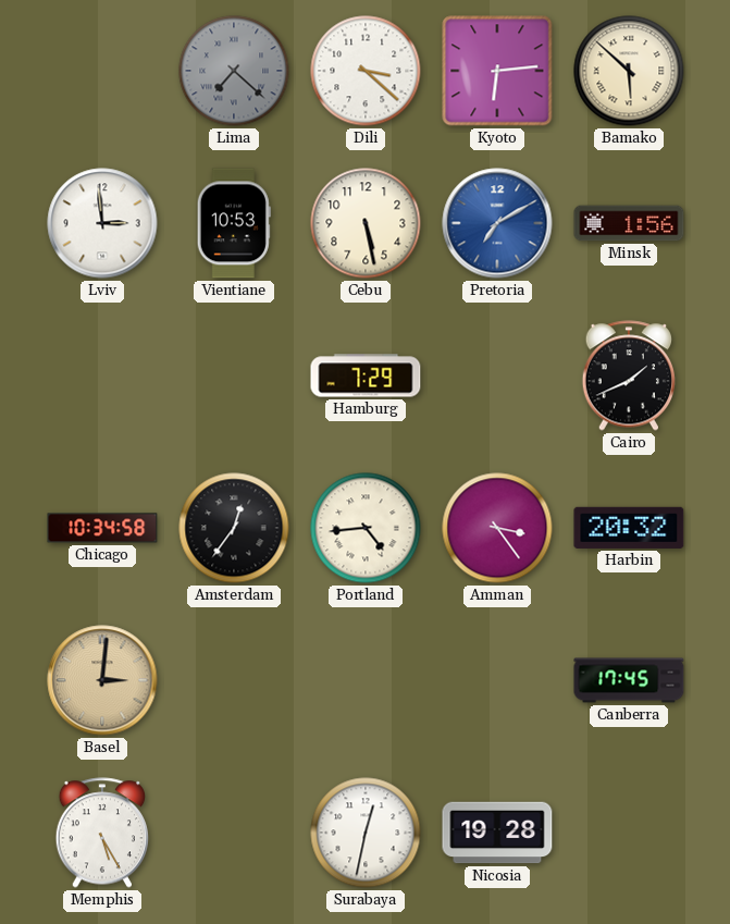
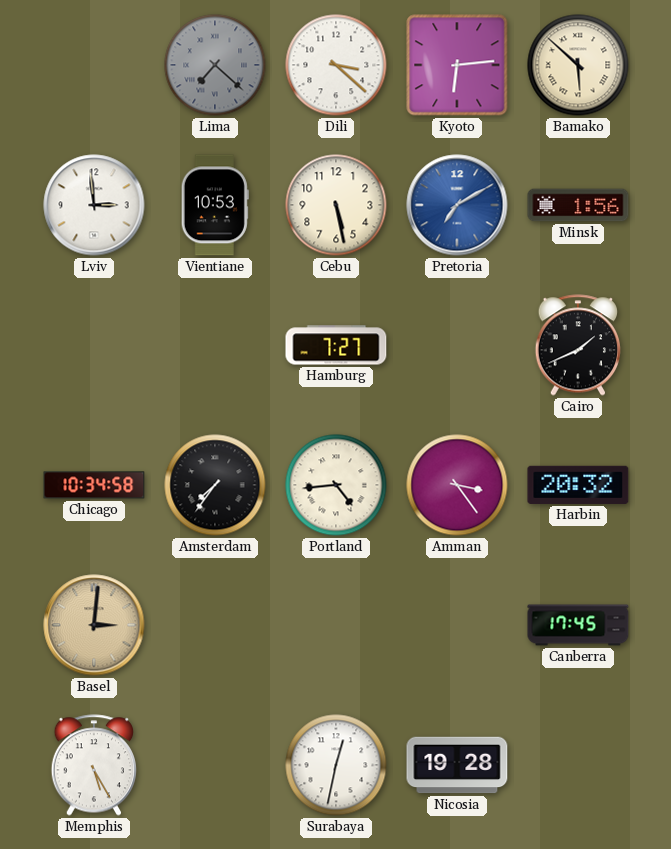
Hamburg: 7:29 -> 7:27 (336, 345)
Amsterdam: 12:36 -> 7:36 (215, 485)
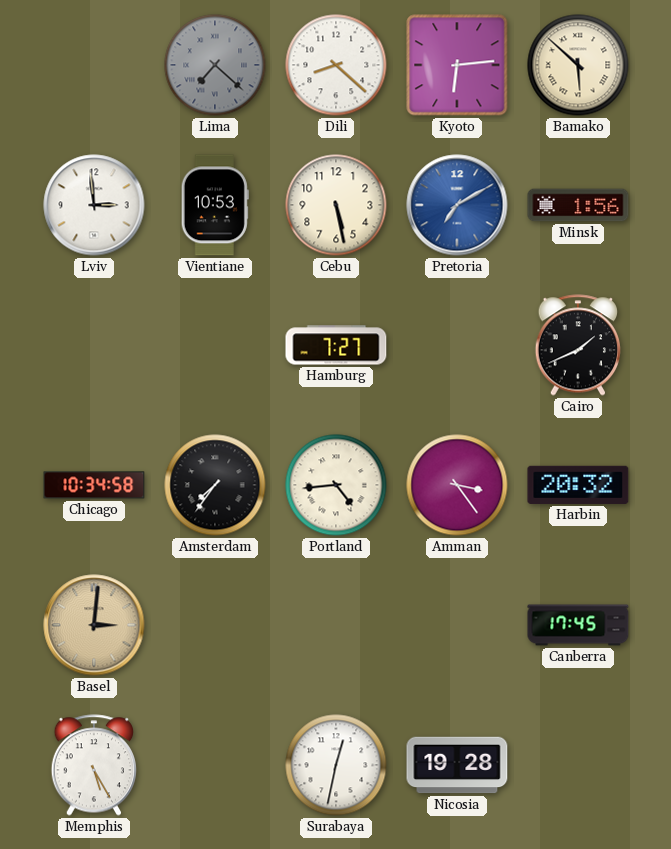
Dili: 3:22 -> 8:22 (336, 65)
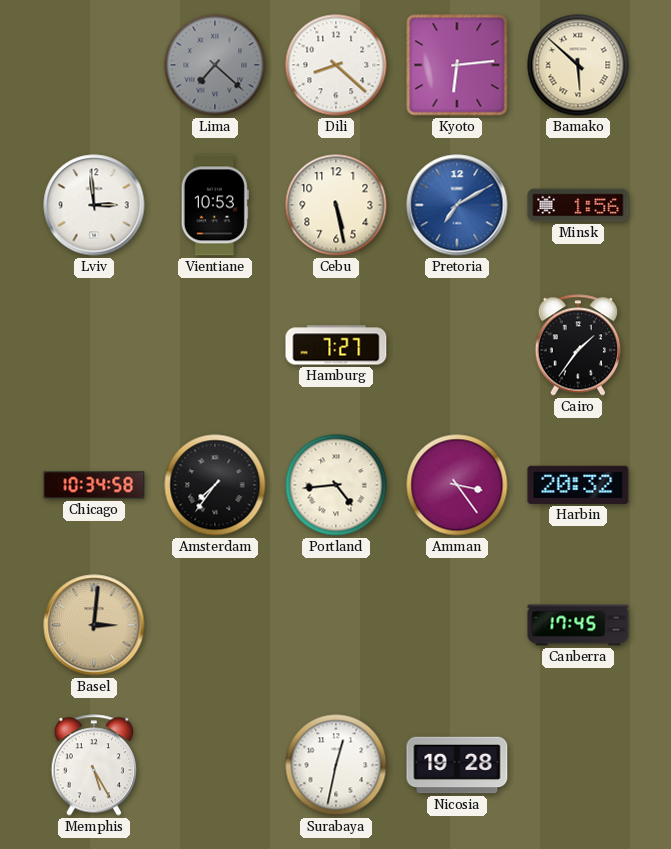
Cairo: 1:41 -> 1:36 (578, 345)
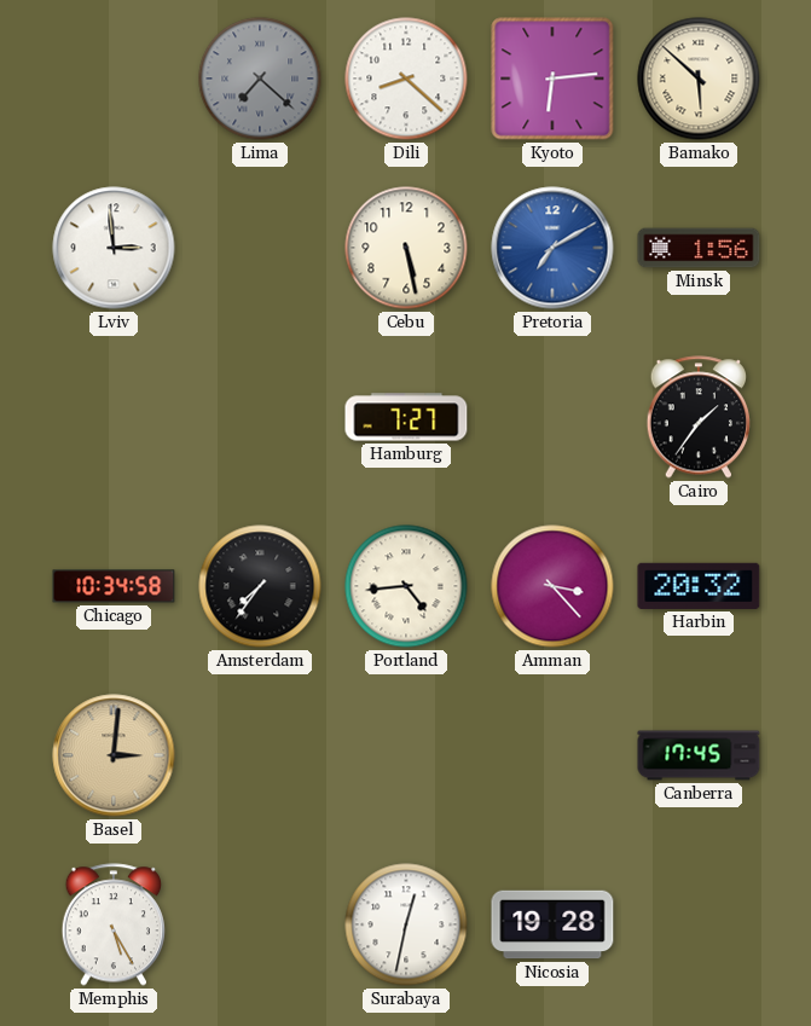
Vientiane: 10:53 -> none (215, 205)
Amman: 3:24 -> 3:23 (552, 586)
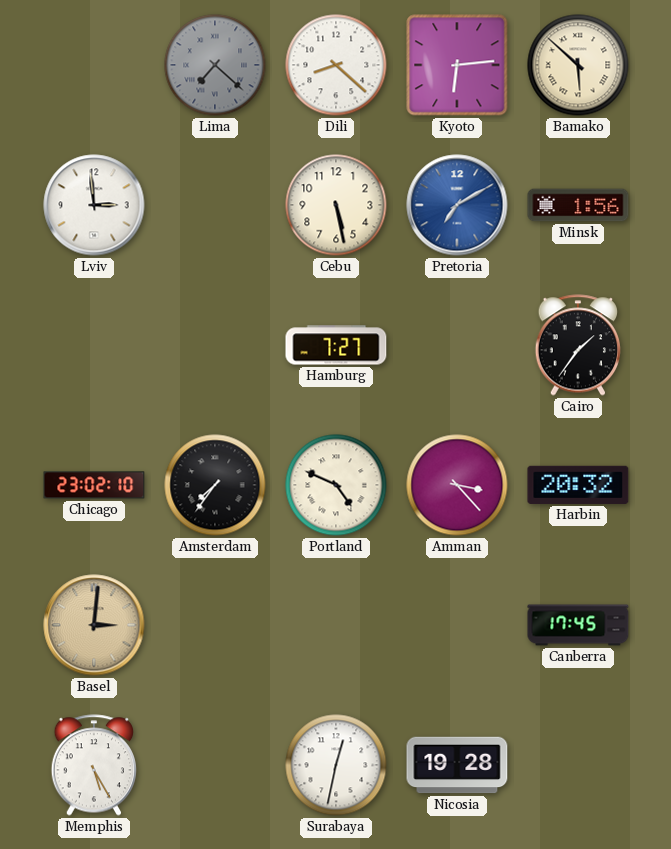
Chicago: 10:34 -> 23:02 (94, 485)
Portland: 4:44 -> 4:49 (336, 485)
